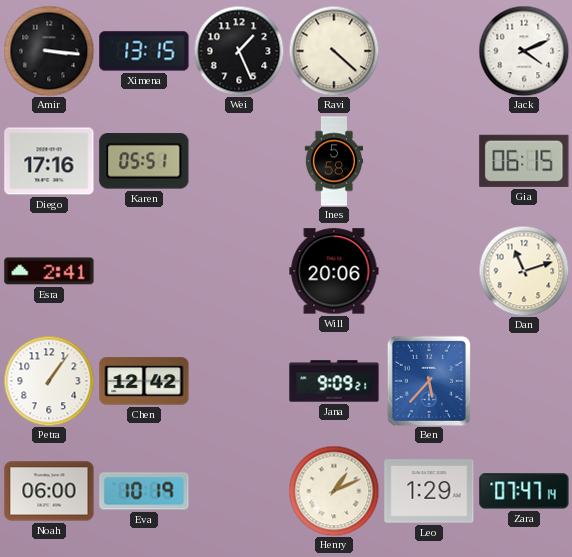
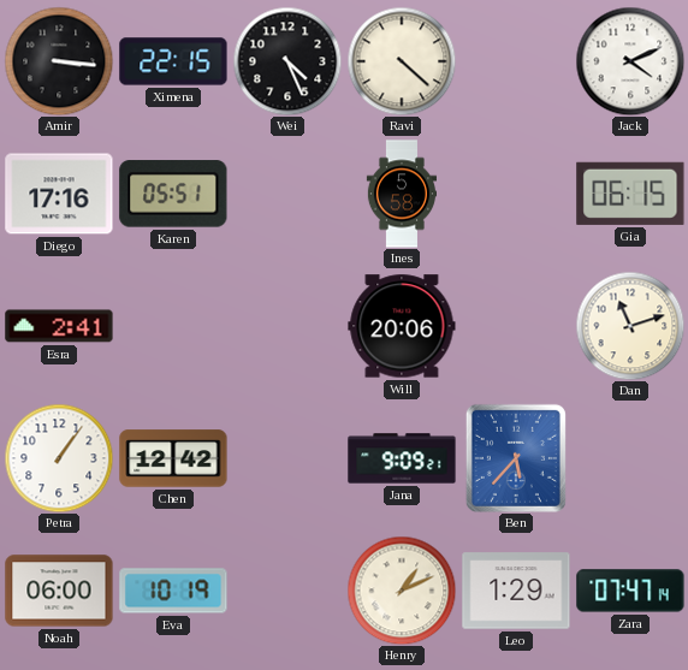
Ximena: 13:15 -> 22:15 (173, 61)
Wei: 1:26 -> 4:26 (287, 61)
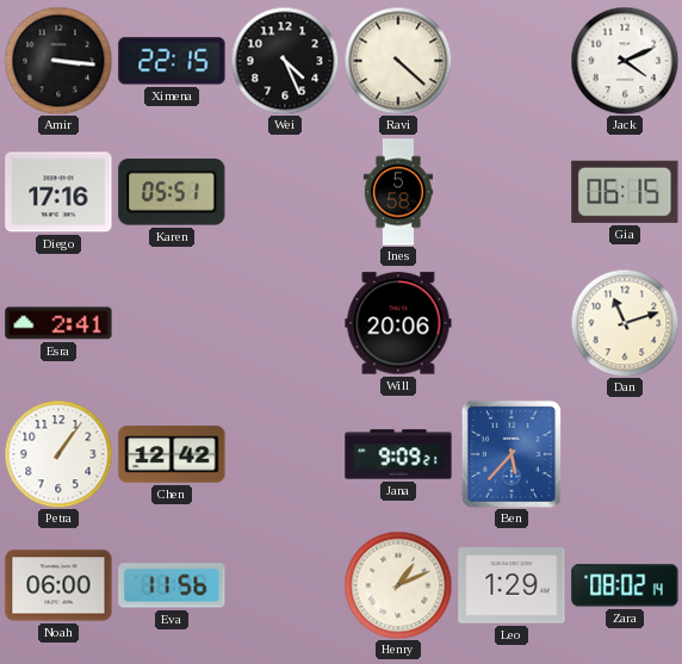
Eva: 10:19 -> 11:56 (172, 585)
Zara: 07:47 -> 08:02 (625, 585)
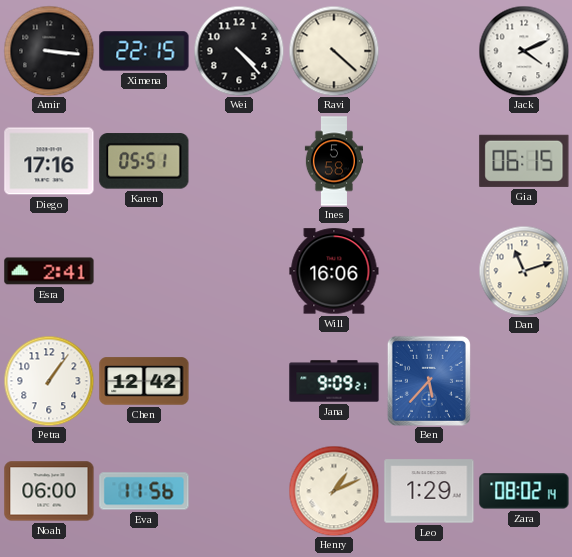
Wei: 4:26 -> 4:23 (239, 51)
Will: 20:06 -> 16:06 (334, 271)
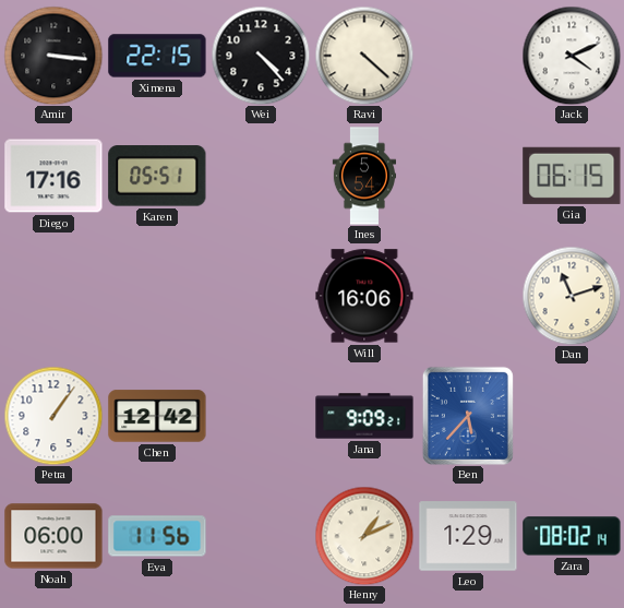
Ines: 5:58 -> 5:54 (363, 176)
Esra: 2:41 -> none (49, 271)
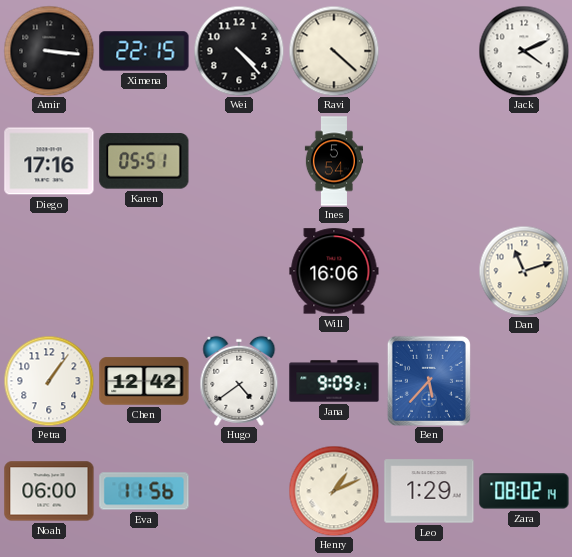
Gia: 06:15 -> none (572, 176)
Hugo: none -> 4:39 (239, 381)
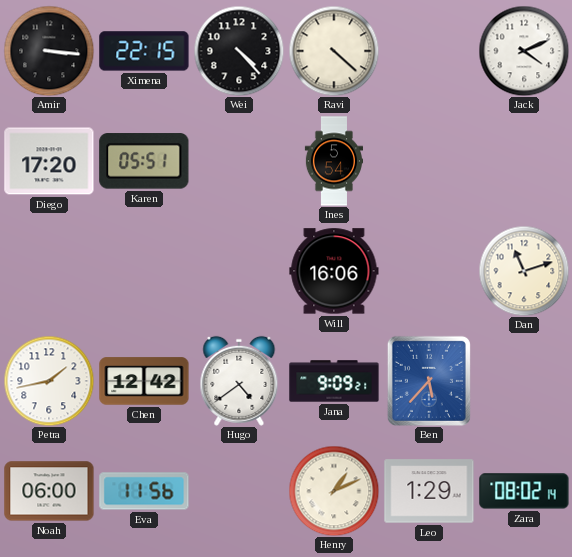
Diego: 17:16 -> 17:20 (49, 161)
Petra: 1:06 -> 1:43 (49, 381)
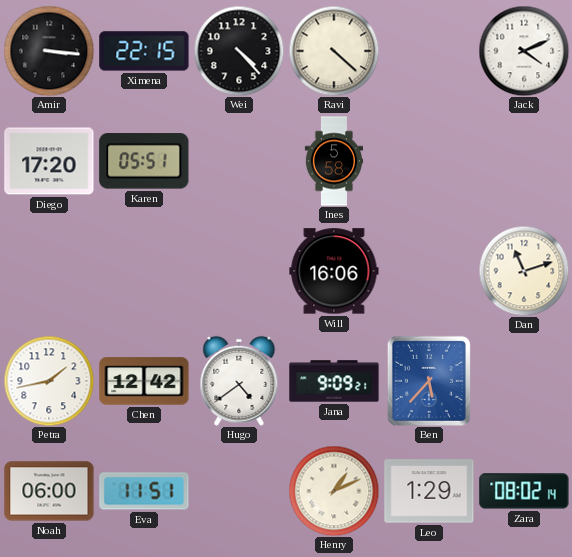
Ines: 5:54 -> 5:58 (333, 161)
Eva: 11:56 -> 11:51 (144, 491)
